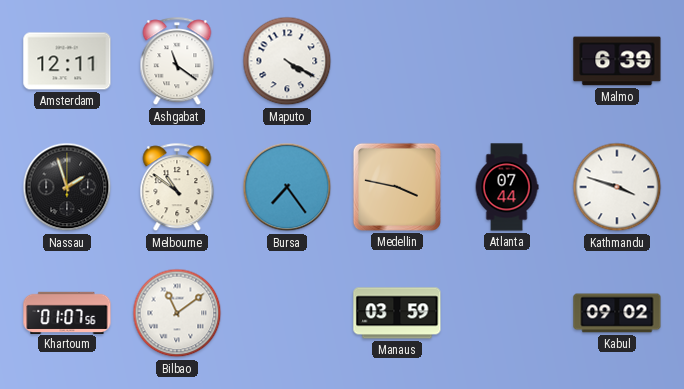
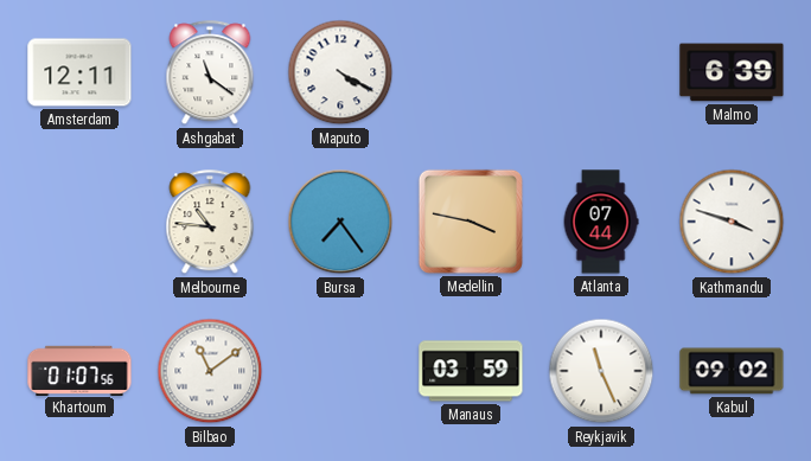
Nassau: 1:57 -> none (67, 187)
Melbourne: 10:51 -> 10:46 (210, 223)
Reykjavik: none -> 11:26 (601, 371)
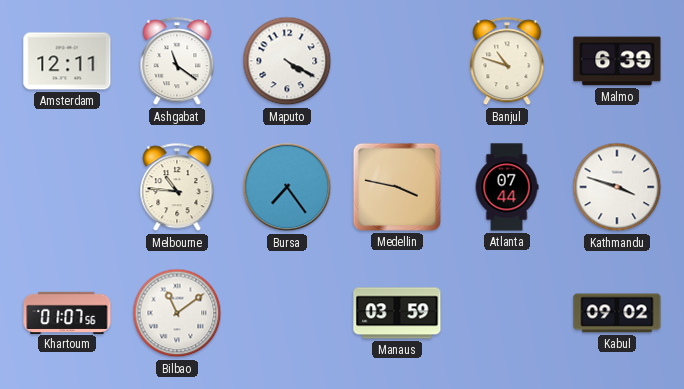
Banjul: none -> 10:48 (507, 62)
Reykjavik: 11:26 -> none (601, 371)
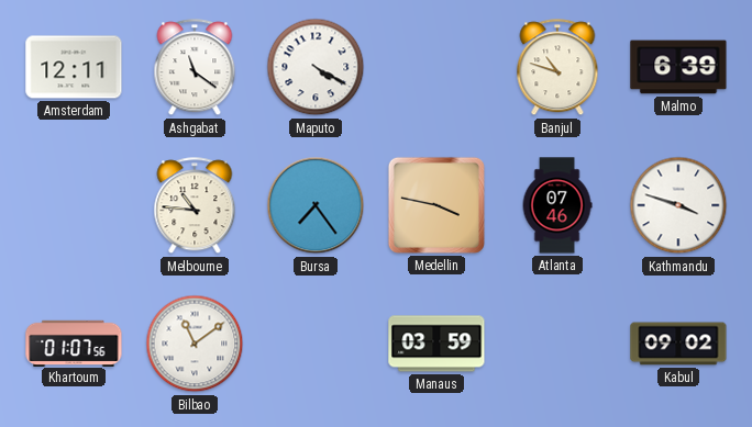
Atlanta: 07:44 -> 07:46 (557, 205)
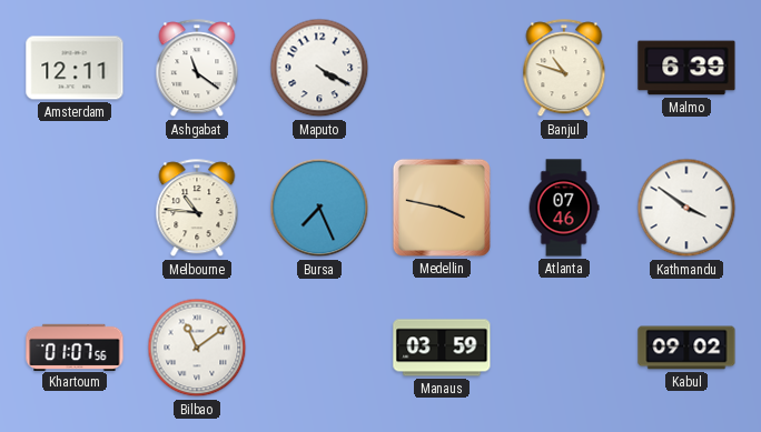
Bursa: 7:24 -> 7:26 (319, 208)
Kathmandu: 3:48 -> 3:51 (686, 208)
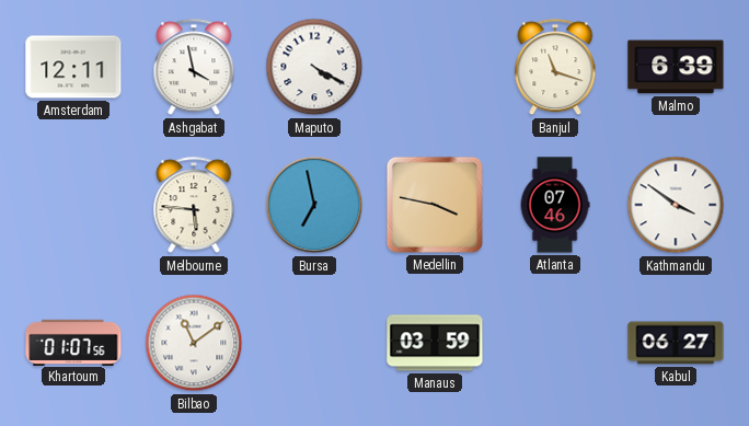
Ashgabat: 11:21 -> 3:58 (194, 68)
Banjul: 10:48 -> 11:18 (555, 68)
Melbourne: 10:46 -> 5:46 (194, 206)
Bursa: 7:26 -> 6:58 (314, 205)
Kabul: 09:02 -> 06:27 (676, 343)
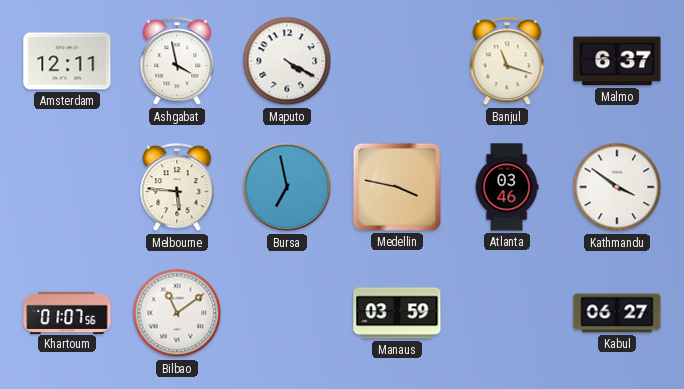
Malmo: 6:39 -> 6:37 (617, 61)
Atlanta: 07:46 -> 03:46 (507, 187)
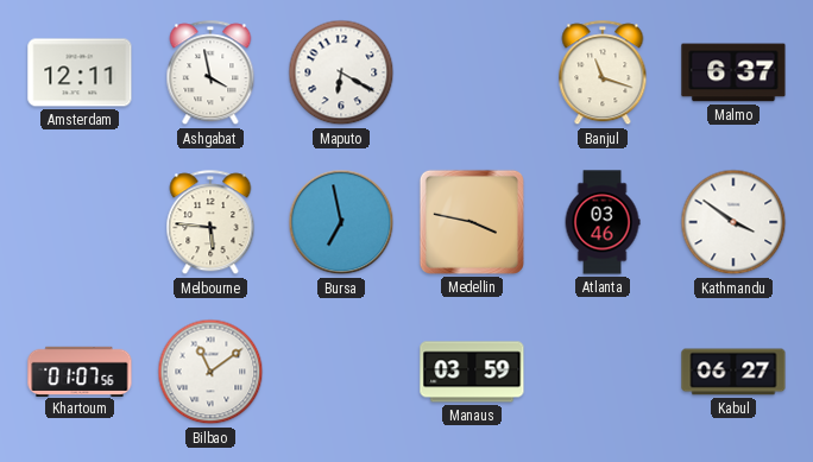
Maputo: 4:20 -> 6:20 (341, 72)
